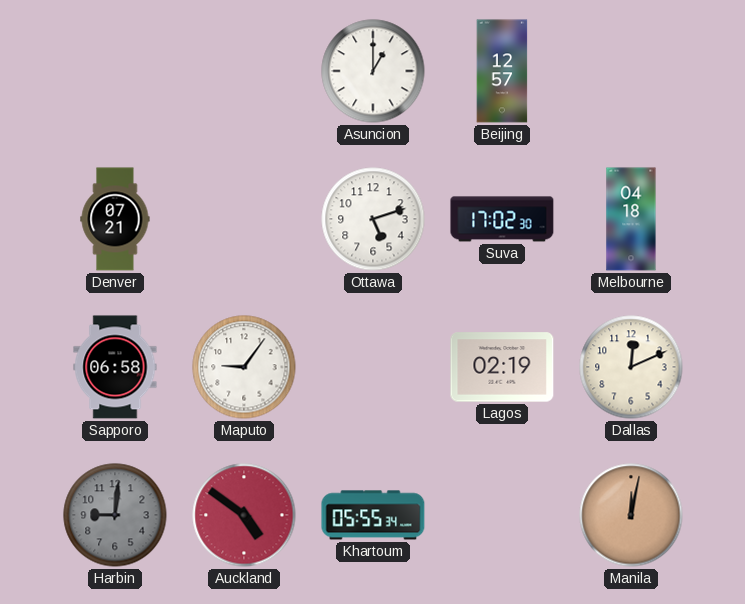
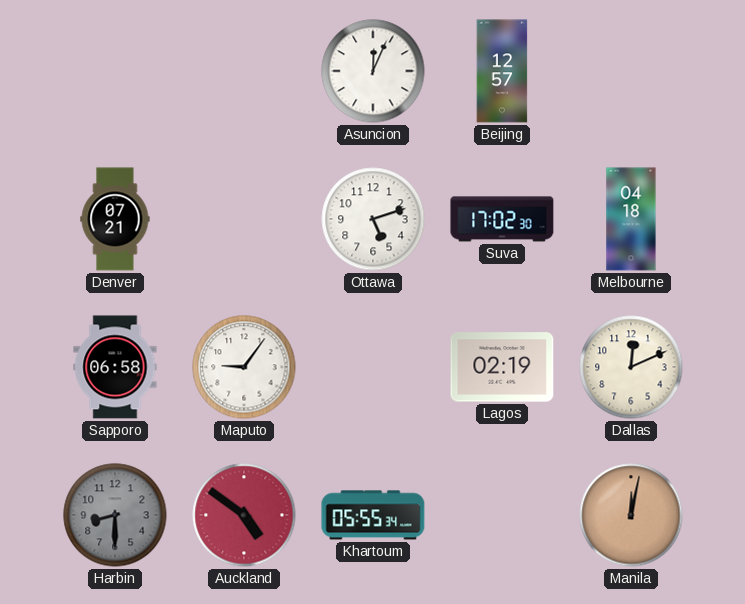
Asuncion: 1:00 -> 12:04 (373, 71)
Harbin: 9:01 -> 8:30 (115, 515)
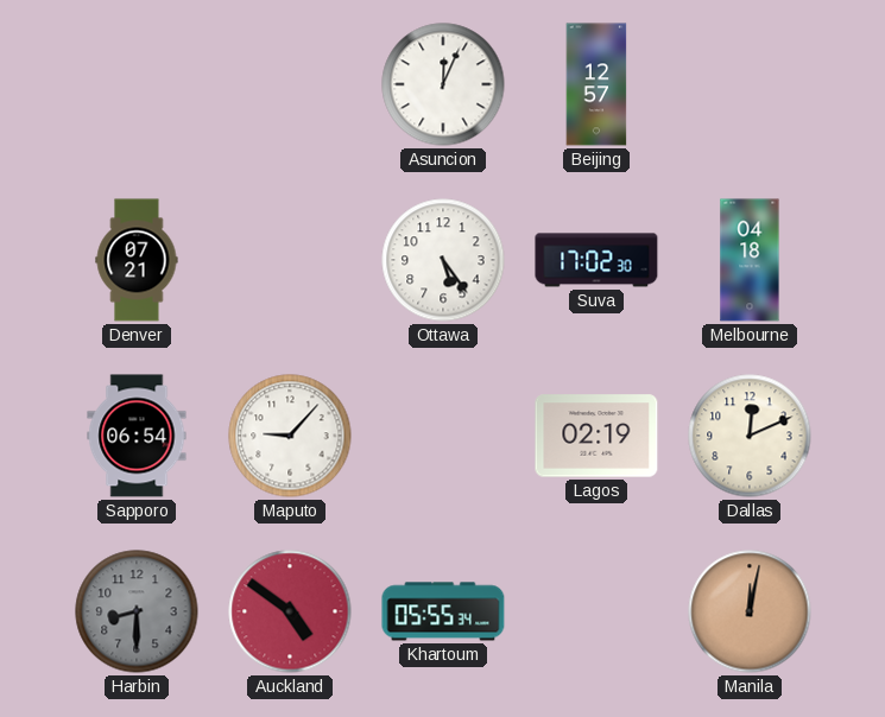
Ottawa: 5:12 -> 5:24 (443, 260)
Sapporo: 06:58 -> 06:54 (137, 436)
Maputo: 9:06 -> 9:07 (290, 436)
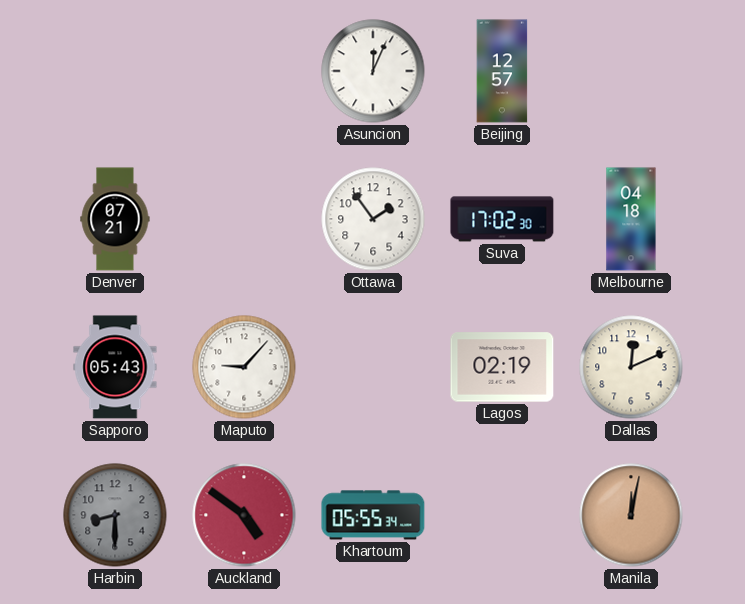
Ottawa: 5:24 -> 1:54 (373, 219)
Sapporo: 06:54 -> 05:43 (115, 367)
